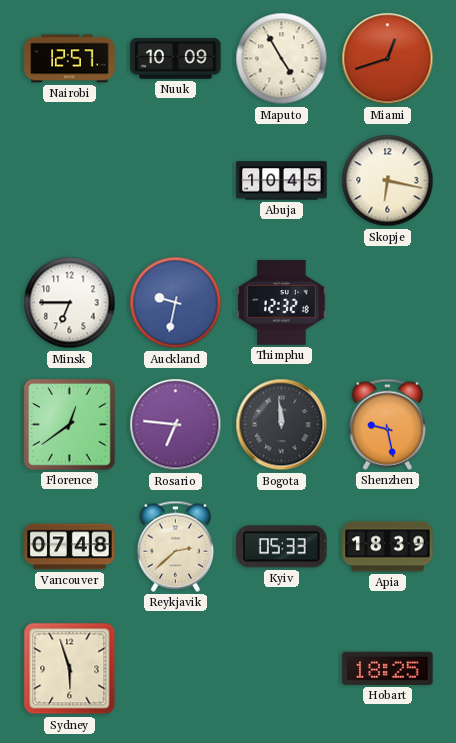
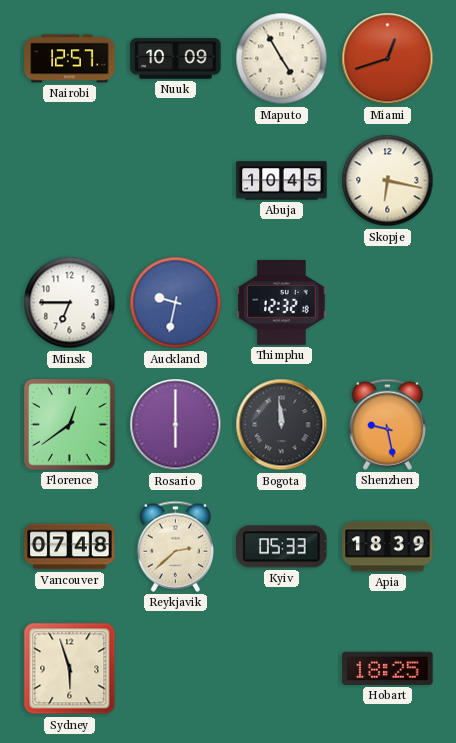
Rosario: 6:46 -> 6:00 (176, 425)
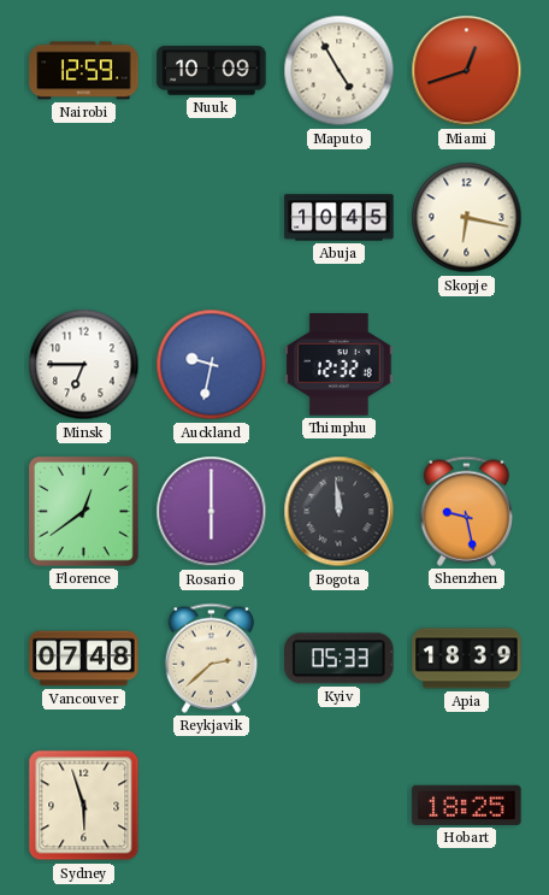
Nairobi: 12:57 -> 12:59 (84, 71)
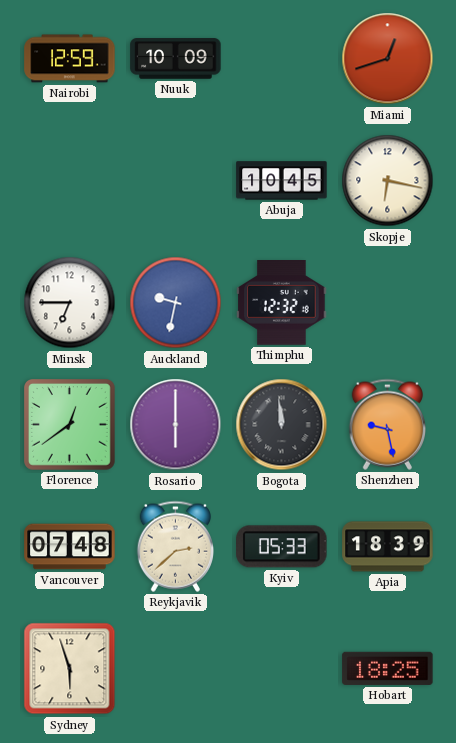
Maputo: 4:55 -> none (340, 71)
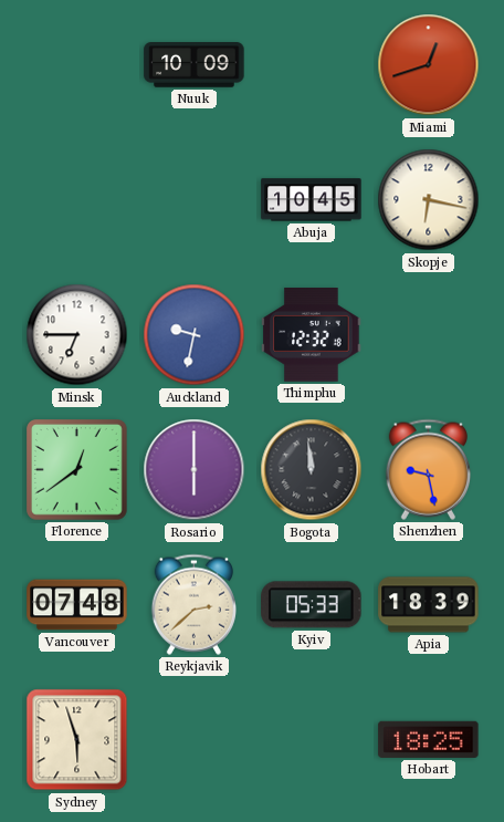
Nairobi: 12:59 -> none (70, 59)
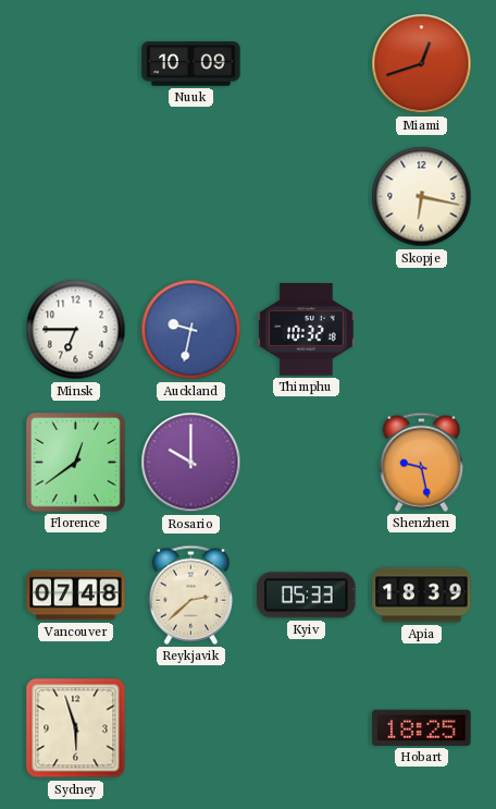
Abuja: 10:45 -> none (312, 200)
Thimphu: 12:32 -> 10:32 (307, 330)
Rosario: 6:00 -> 10:00 (191, 463)
Bogota: 11:59 -> none (312, 470)
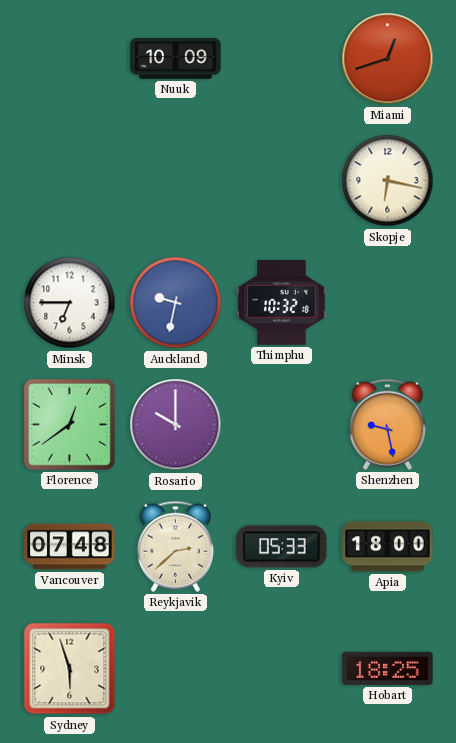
Apia: 18:39 -> 18:00 (388, 547)
